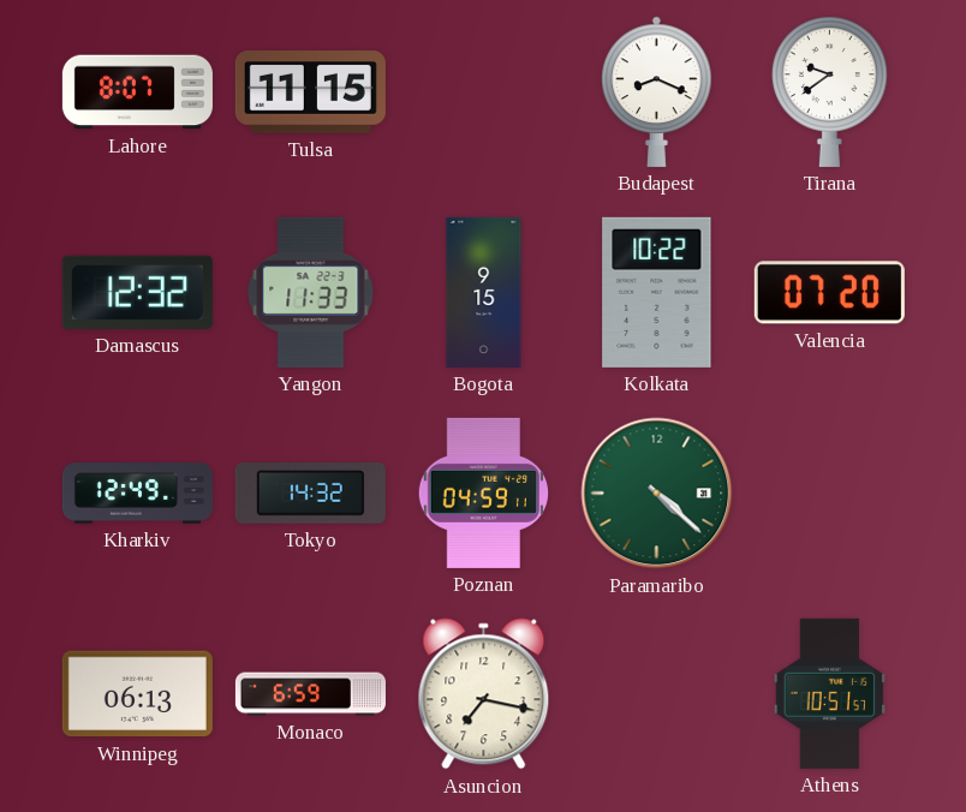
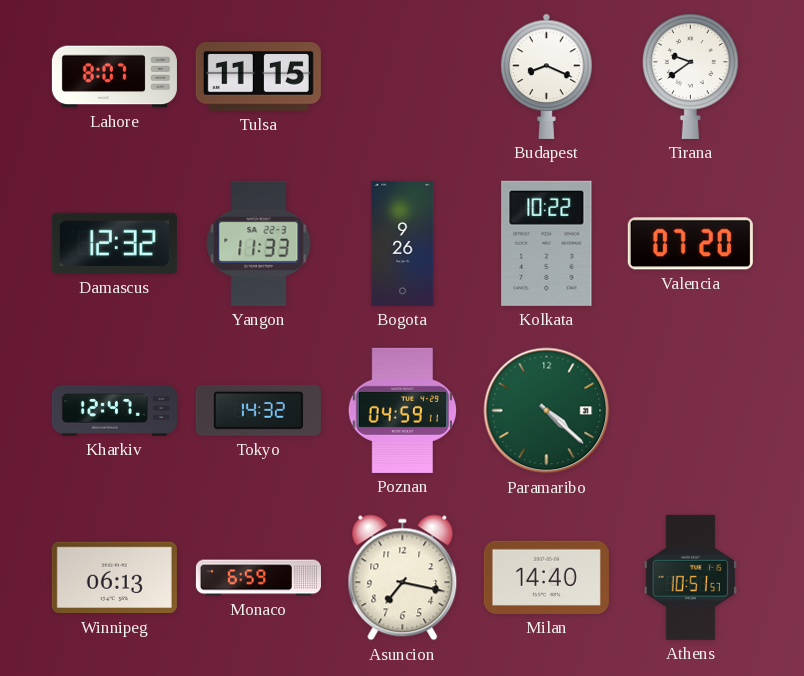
Bogota: 9:15 -> 9:26 (403, 243)
Kharkiv: 12:49 -> 12:47 (114, 411)
Milan: none -> 14:40 (546, 577)
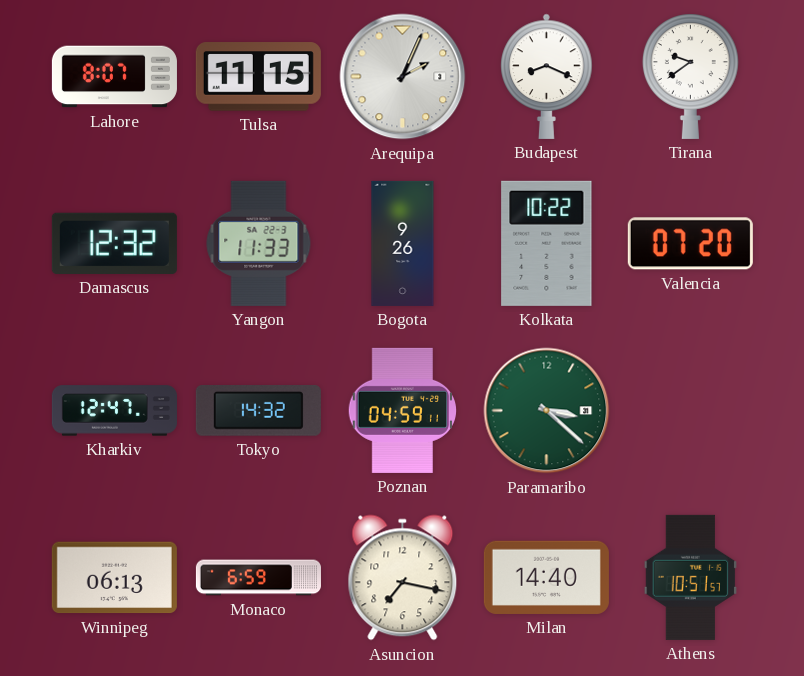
Arequipa: none -> 2:04 (403, 77)
Paramaribo: 4:22 -> 3:22 (547, 411)
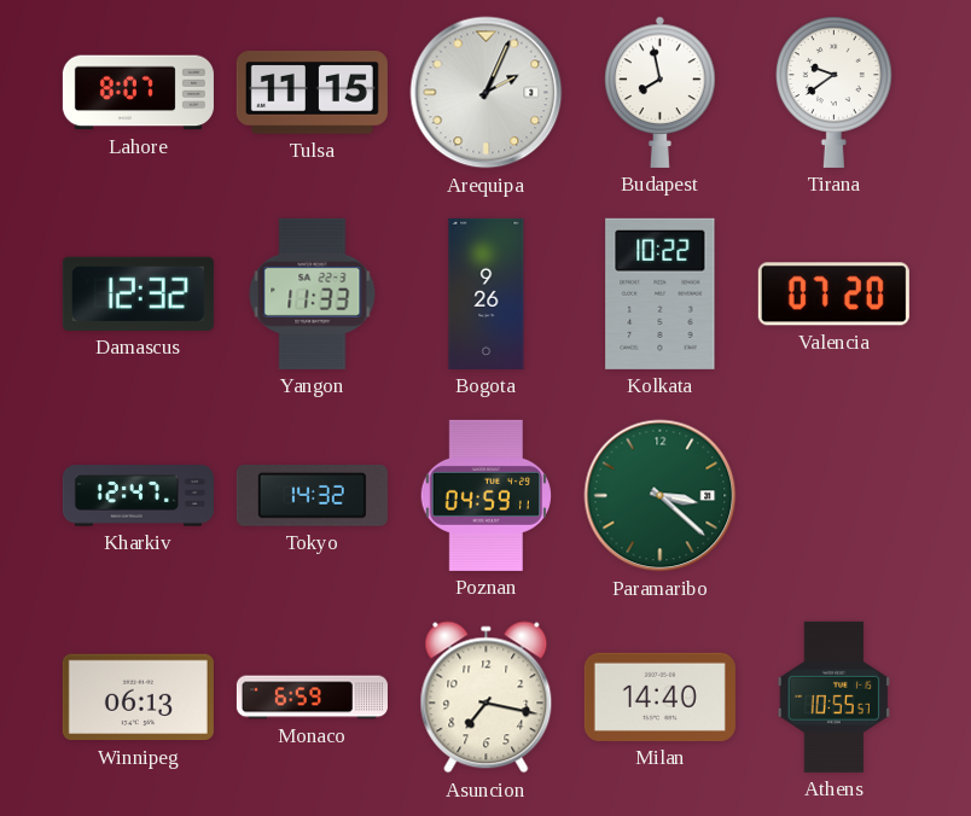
Budapest: 8:19 -> 7:58 (661, 92)
Athens: 10:51 -> 10:55 (835, 696)
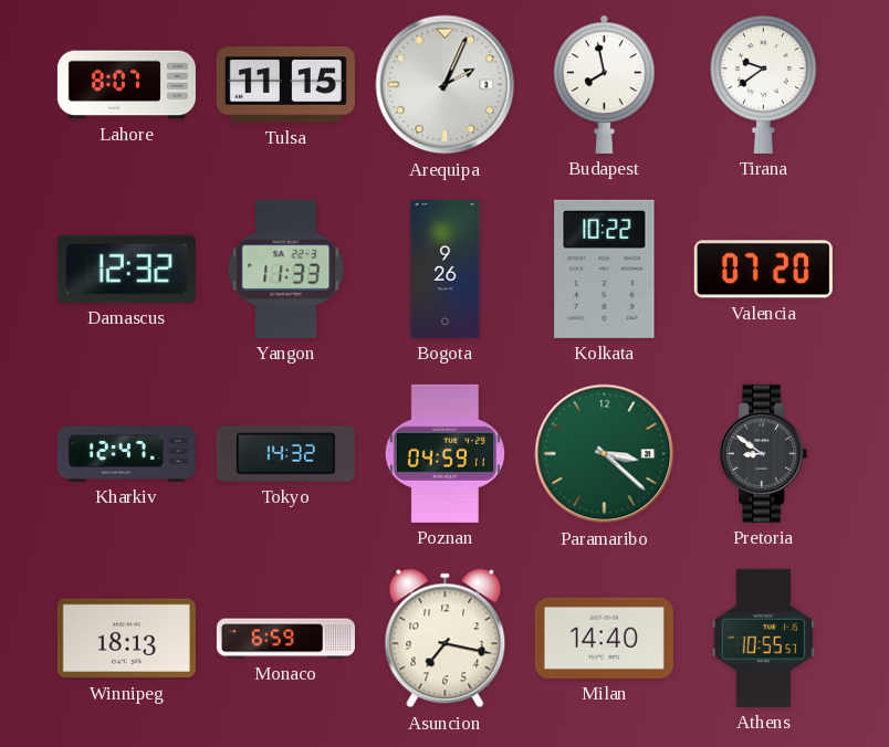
Pretoria: none -> 8:51 (764, 453)
Winnipeg: 06:13 -> 18:13 (126, 639)
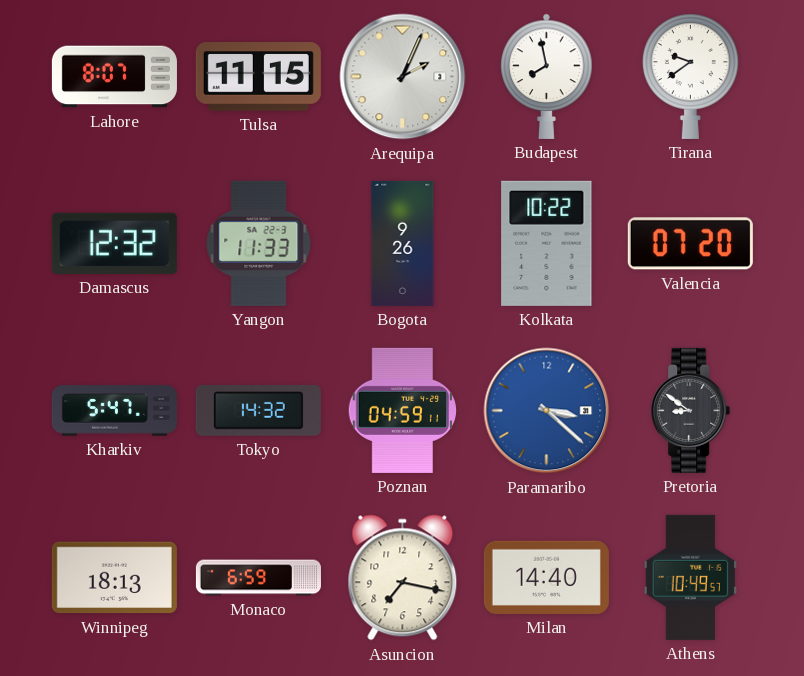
Kharkiv: 12:47 -> 5:47 (114, 411)
Paramaribo dial: green -> blue (547, 411)
Athens: 10:55 -> 10:49 (691, 577)
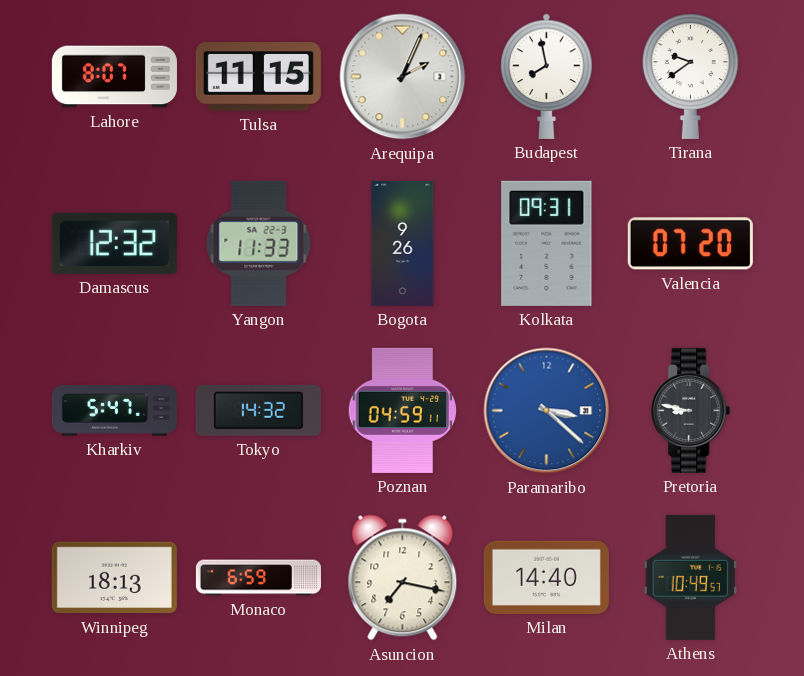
Kolkata: 10:22 -> 09:31 (547, 243)
Pretoria: 8:51 -> 8:47 (691, 410)
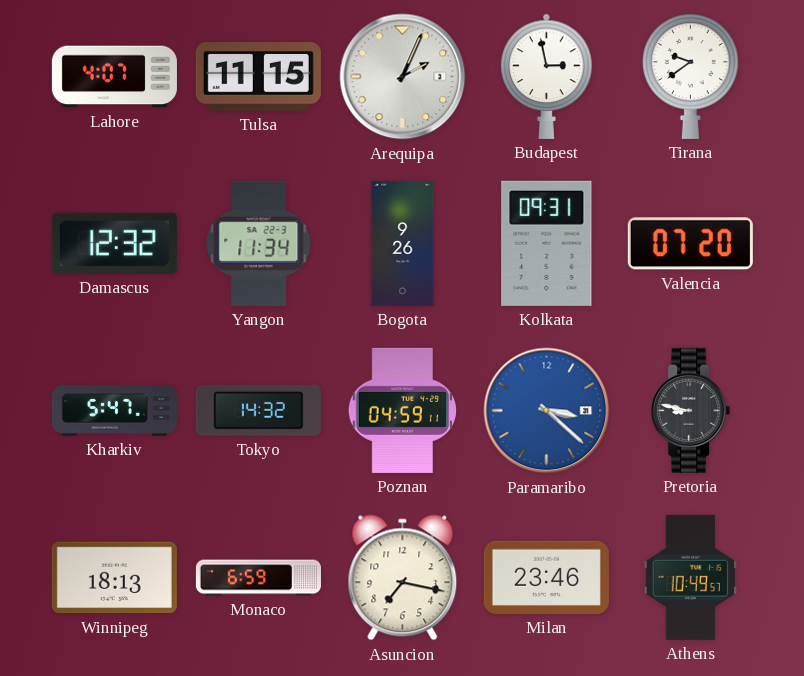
Lahore: 8:07 -> 4:07 (114, 77)
Budapest: 7:58 -> 2:58 (547, 76)
Yangon: 11:33 -> 11:34 (259, 243)
Milan: 14:40 -> 23:46 (546, 577)
